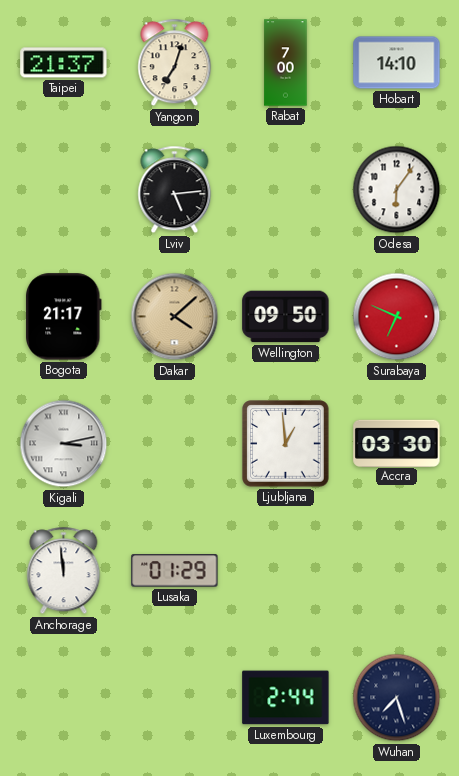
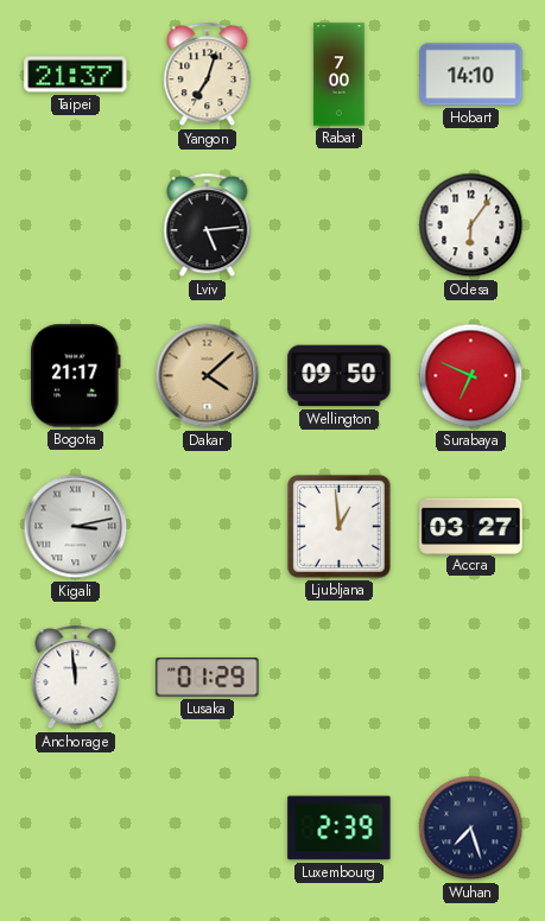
Accra: 03:30 -> 03:27 (471, 526)
Luxembourg: 2:44 -> 2:39 (340, 828)
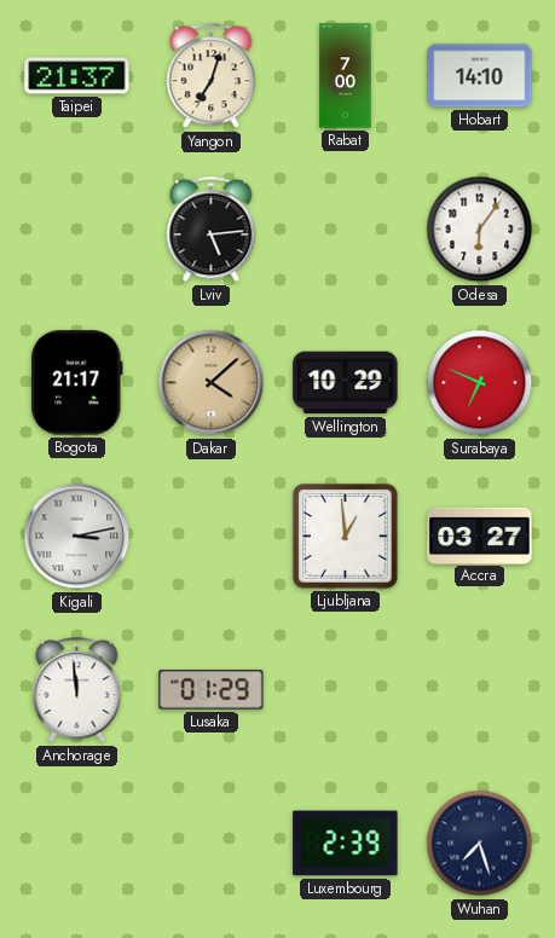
Wellington: 09:50 -> 10:29 (346, 383)
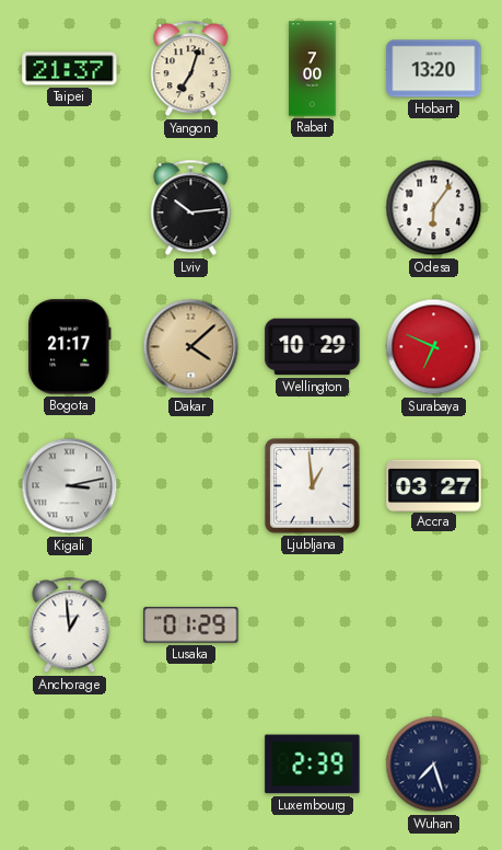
Hobart: 14:10 -> 13:20 (434, 69)
Lviv: 5:14 -> 10:14 (191, 208)
Anchorage: 11:59 -> 12:59 (70, 625)
